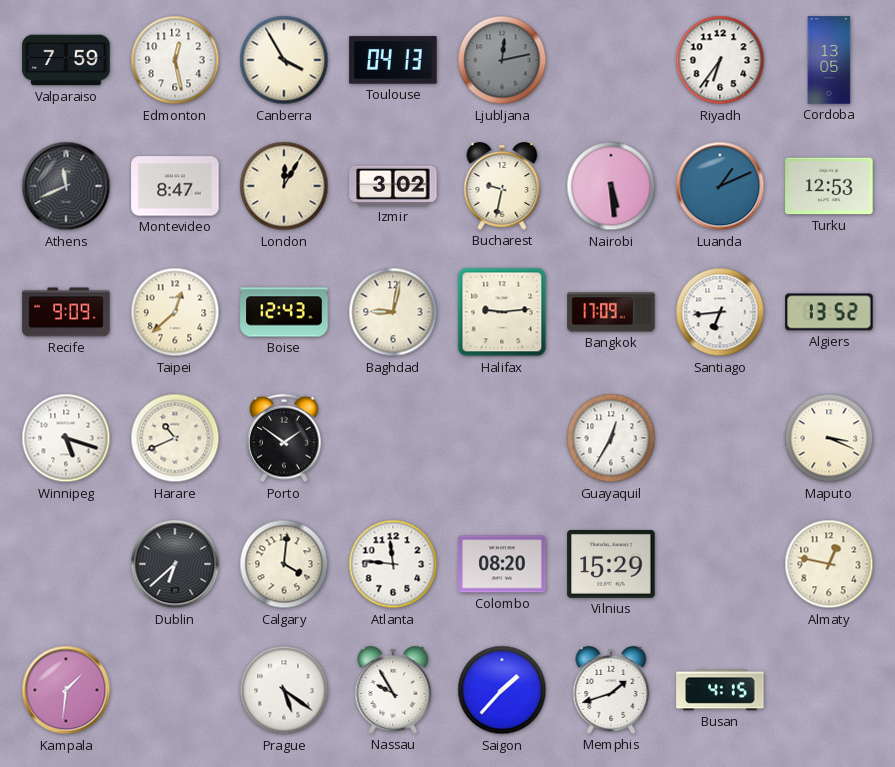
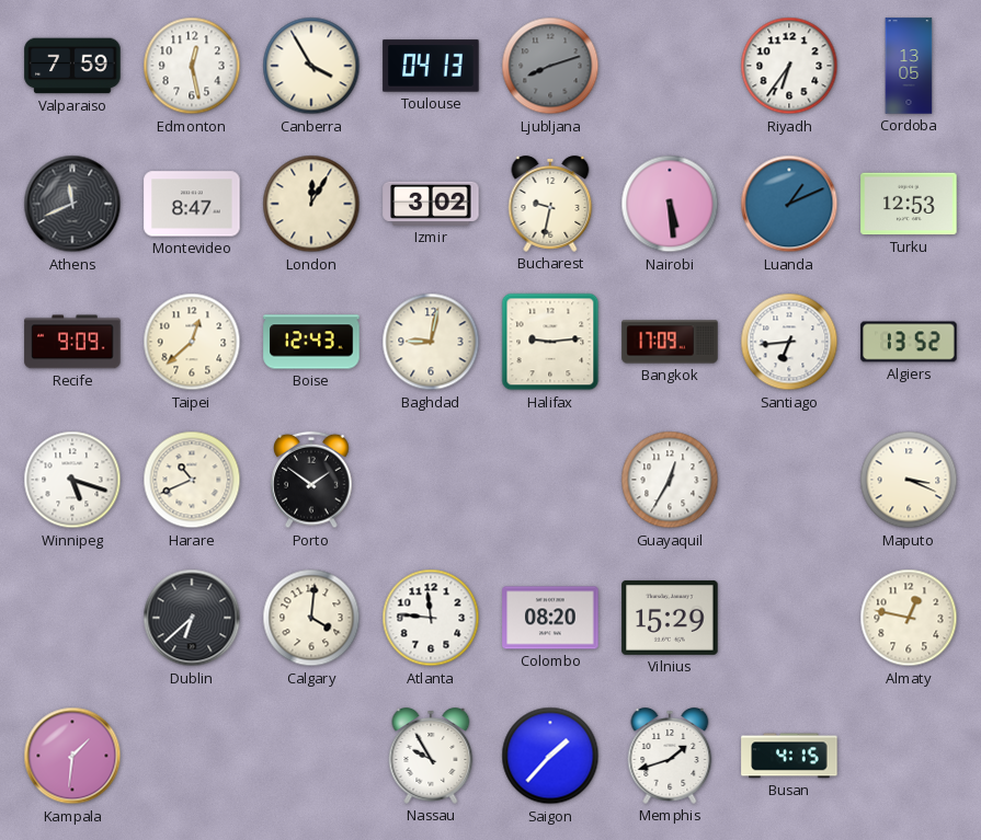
Ljubljana: 12:13 -> 8:12 (550, 66)
Prague: 5:21 -> none (284, 690)
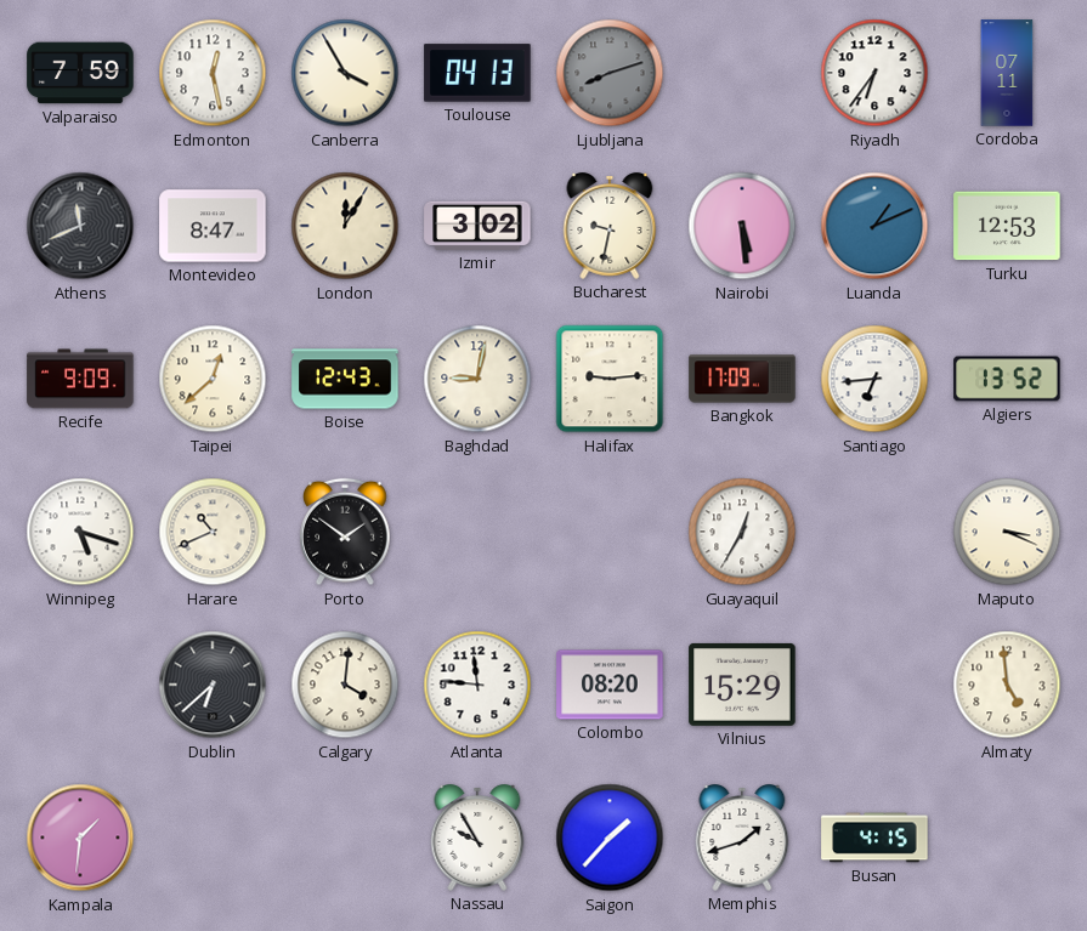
Cordoba: 13:05 -> 07:11 (1007, 73)
Almaty: 12:47 -> 4:59 (1007, 685)
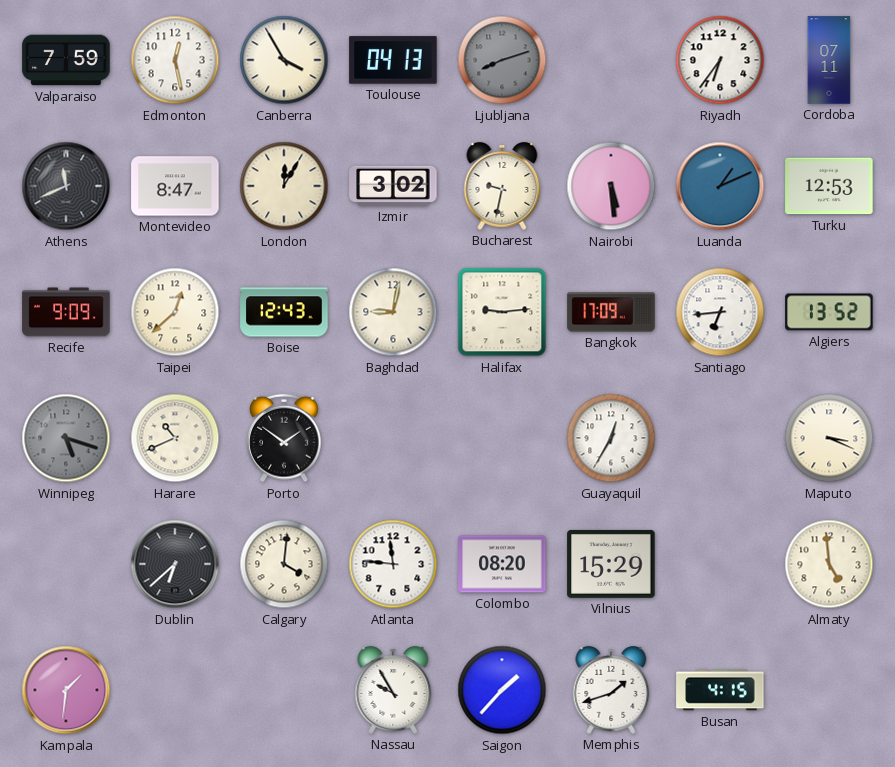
Winnipeg dial: white -> grey (66, 438)
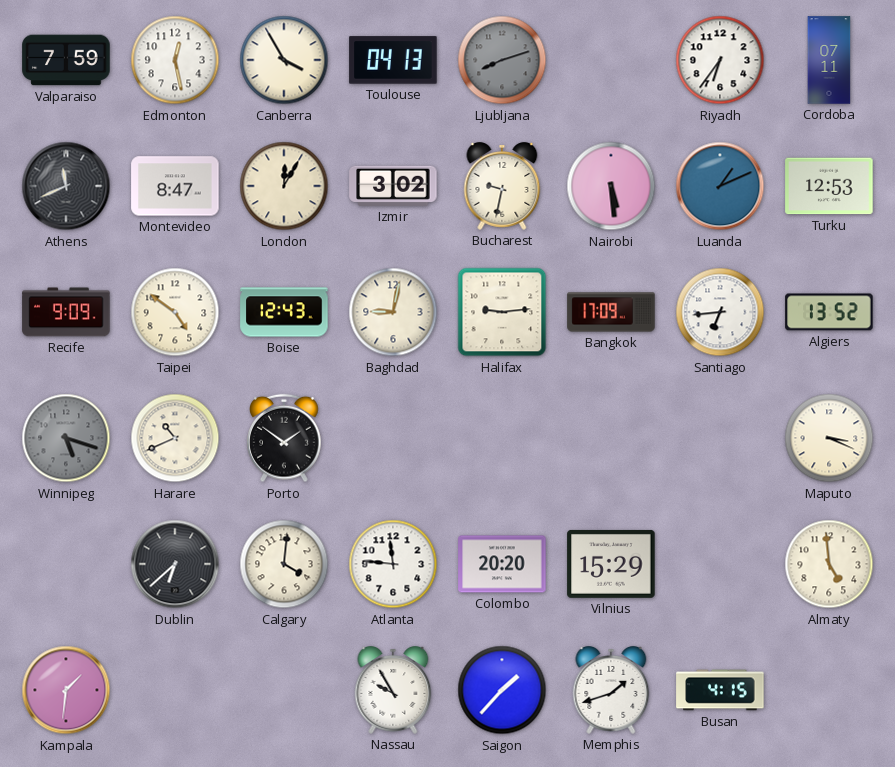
Taipei: 12:38 -> 4:51 (175, 312)
Guayaquil: 12:35 -> none (611, 438)
Colombo: 08:20 -> 20:20 (502, 564)
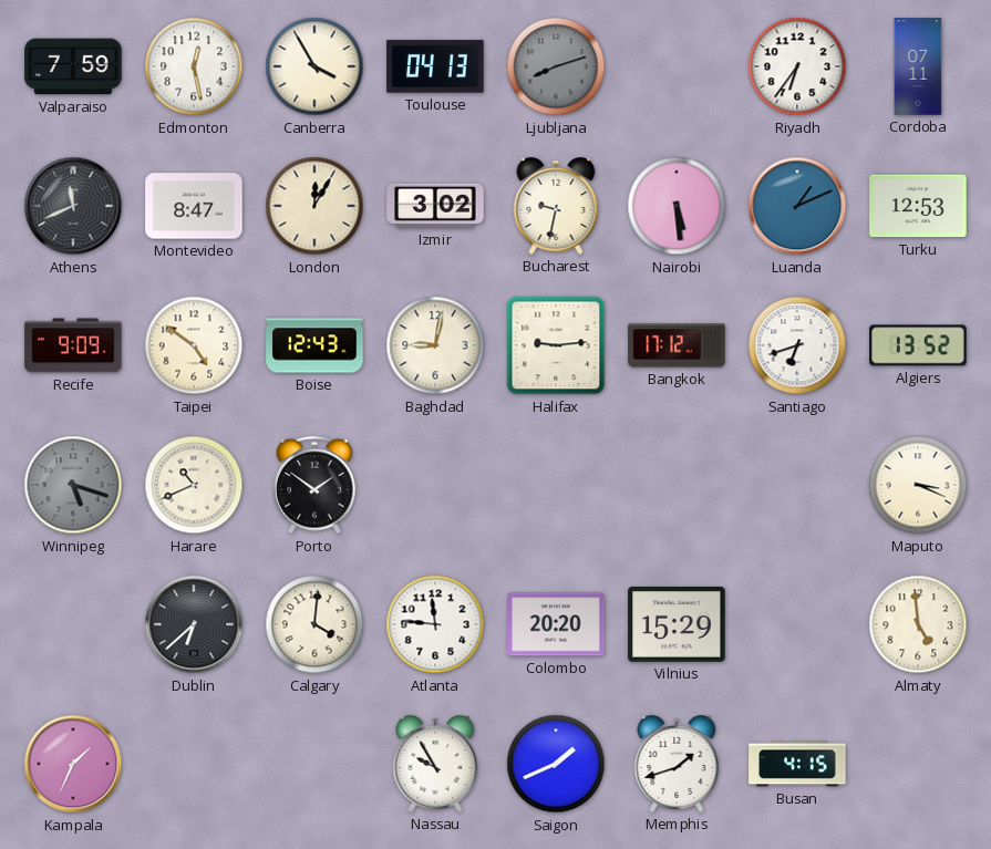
Bangkok: 17:09 -> 17:12 (677, 345)
Santiago: 6:44 -> 6:42 (797, 345)
Kampala: 1:31 -> 1:34 (73, 764)
Saigon: 1:37 -> 1:41 (556, 764)
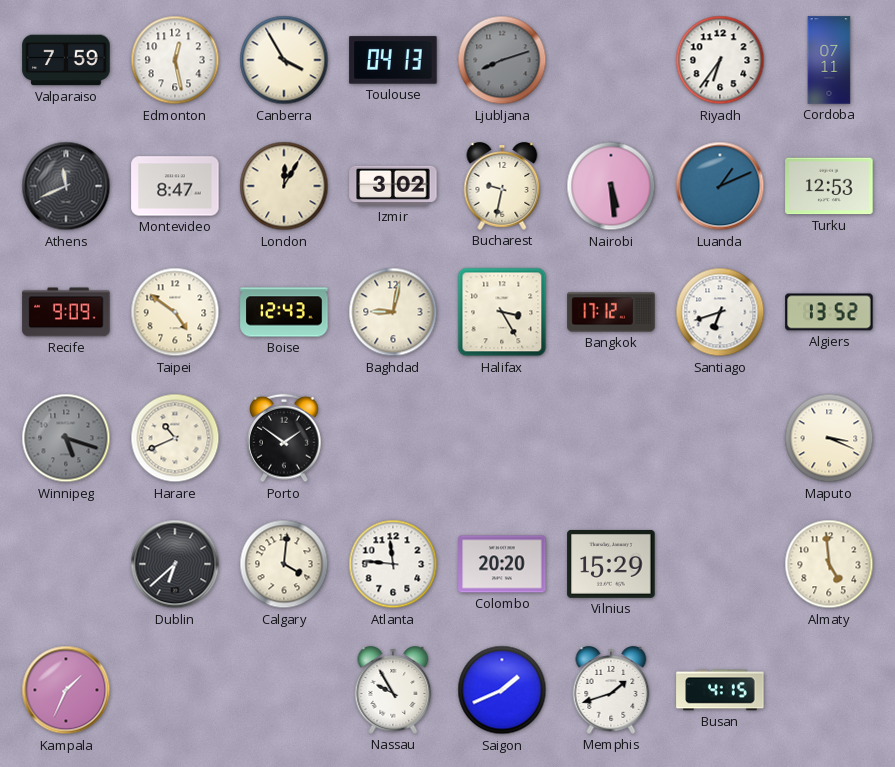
Halifax: 9:14 -> 3:25 (502, 312)
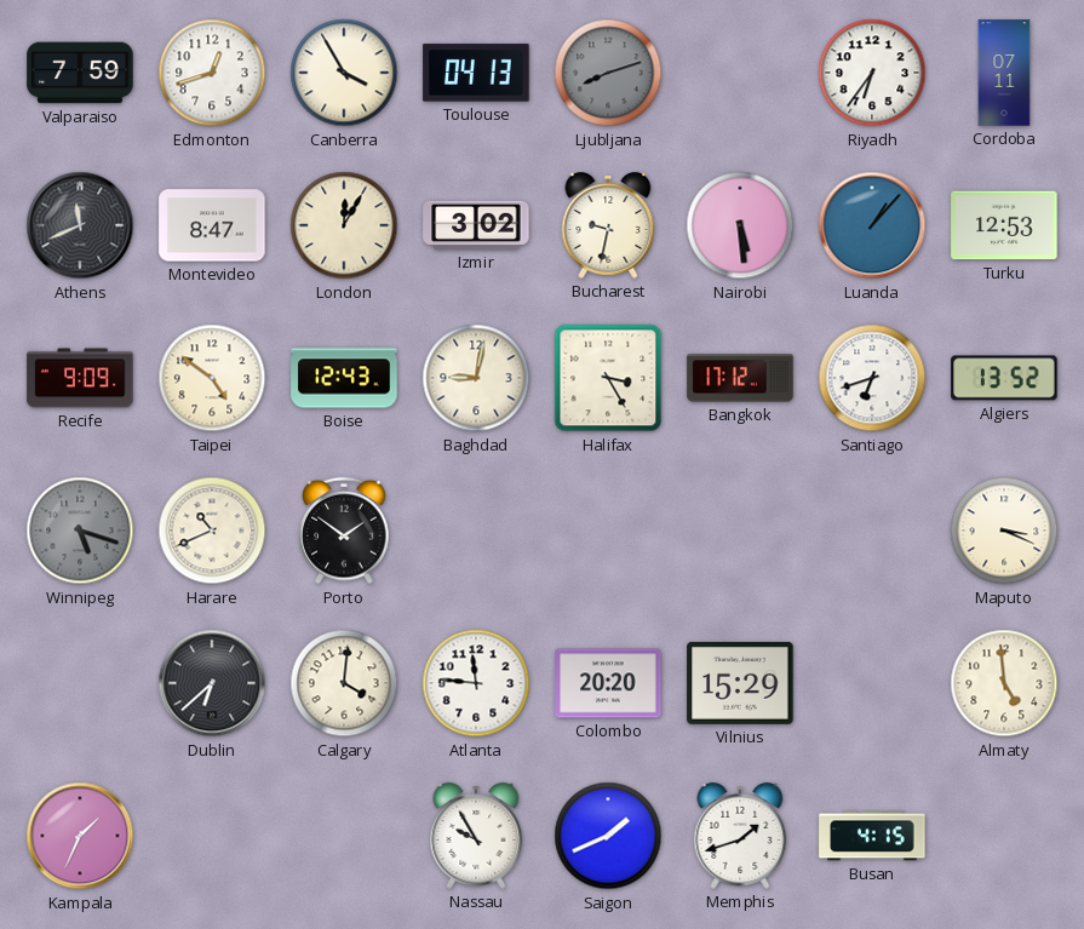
Edmonton: 12:28 -> 12:42 (212, 73)
Luanda: 1:11 -> 1:07 (872, 225)
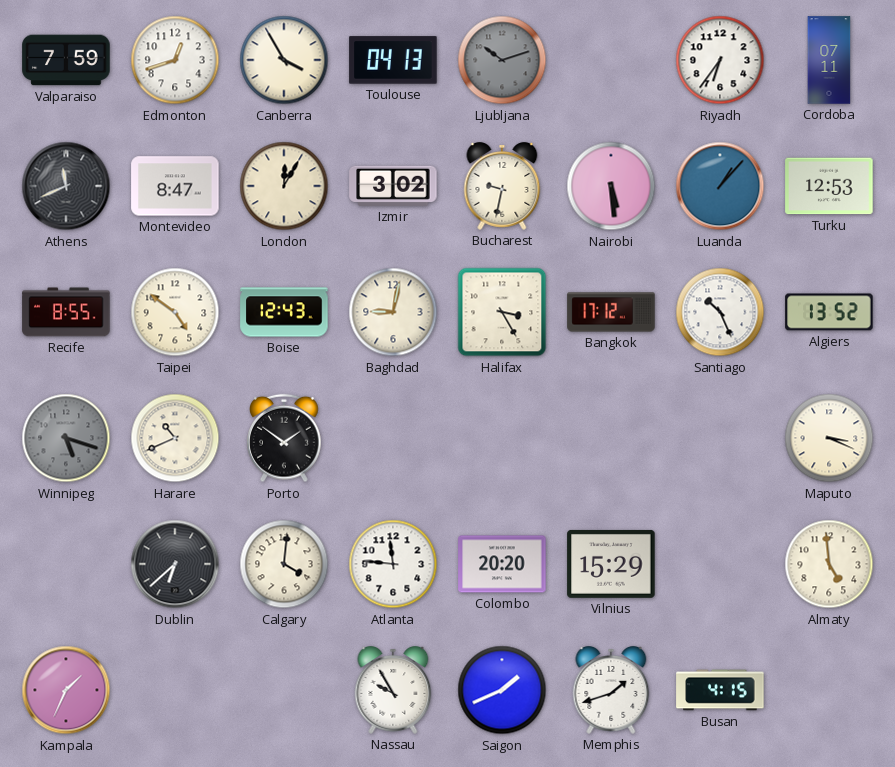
Ljubljana: 8:12 -> 10:12 (502, 60)
Recife: 9:09 -> 8:55 (66, 312)
Santiago: 6:42 -> 10:26 (720, 312)
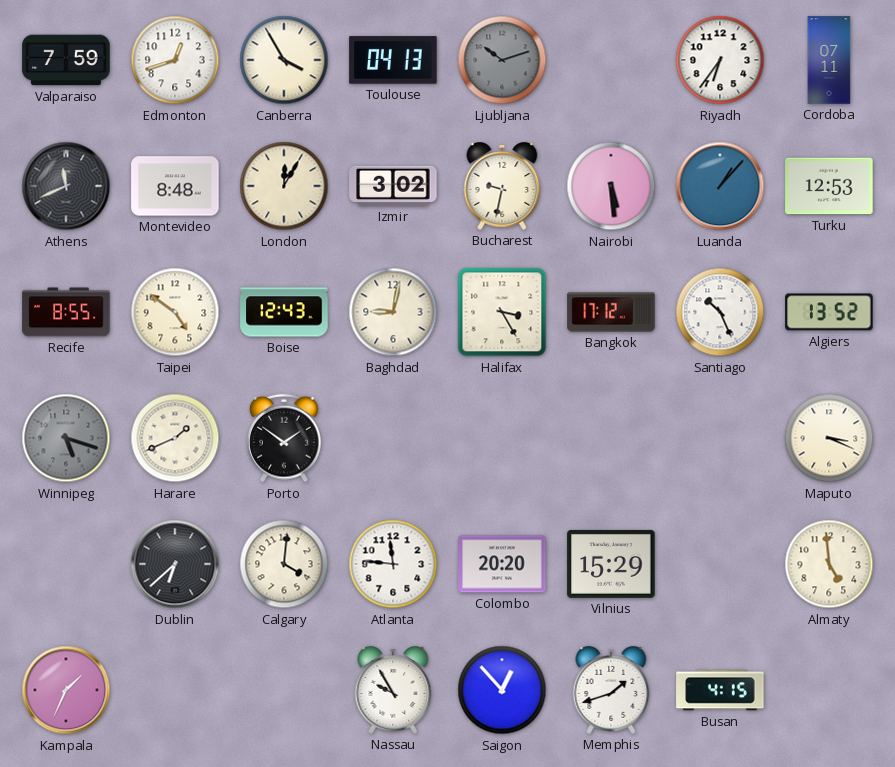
Montevideo: 8:47 -> 8:48 (175, 186)
Harare: 10:41 -> 1:41 (175, 438)
Saigon: 1:41 -> 12:53 (502, 690)
